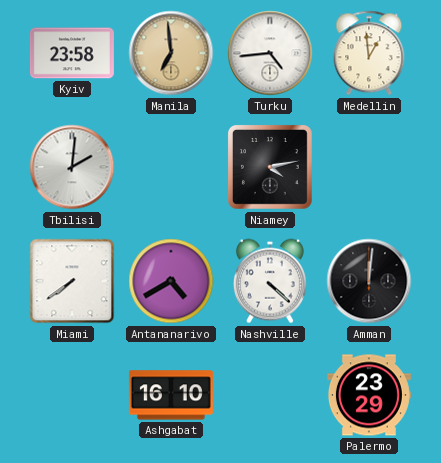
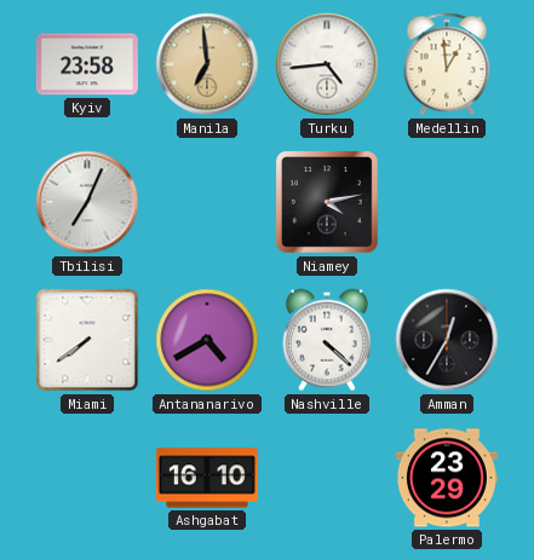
Tbilisi: 2:01 -> 7:04 (87, 202)
Amman: 12:01 -> 12:35 (447, 340)
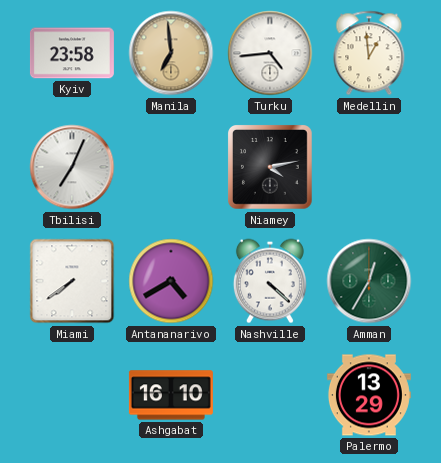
Amman dial: black -> green (369, 281)
Palermo: 23:29 -> 13:29 (369, 395)
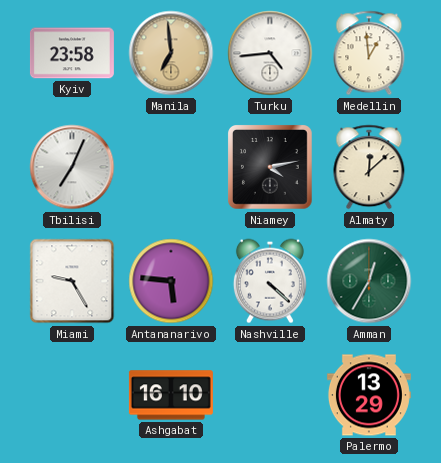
Almaty: none -> 12:08 (369, 167)
Miami: 7:39 -> 9:25 (72, 281)
Antananarivo: 4:40 -> 5:46 (171, 281)
